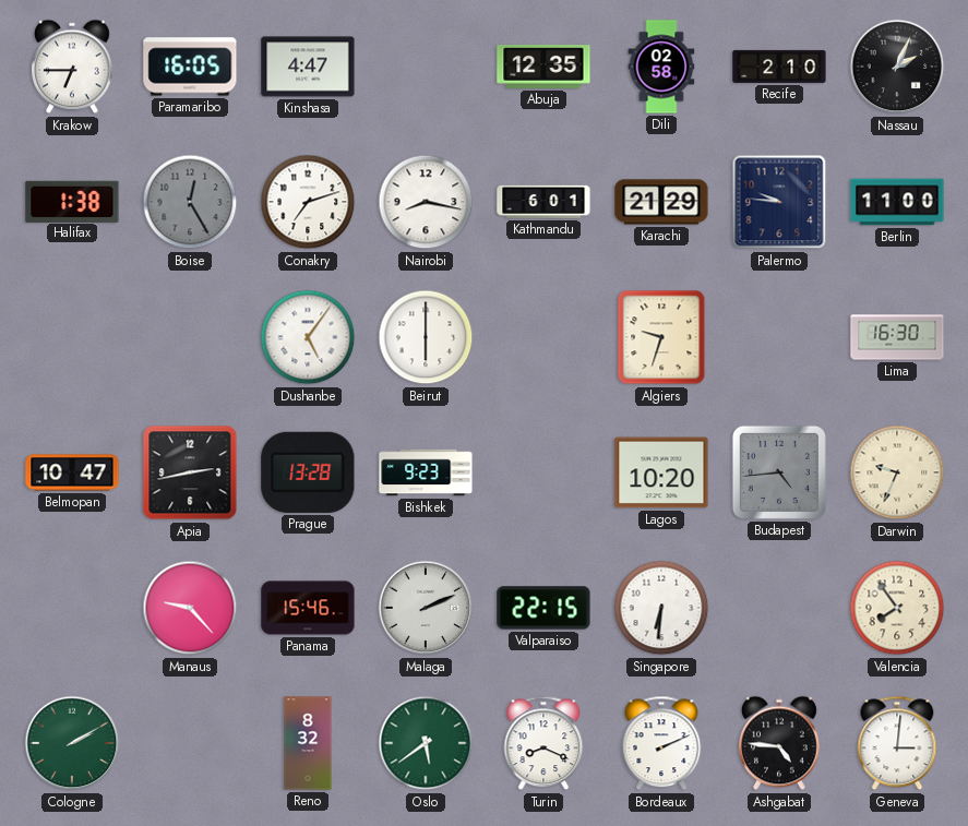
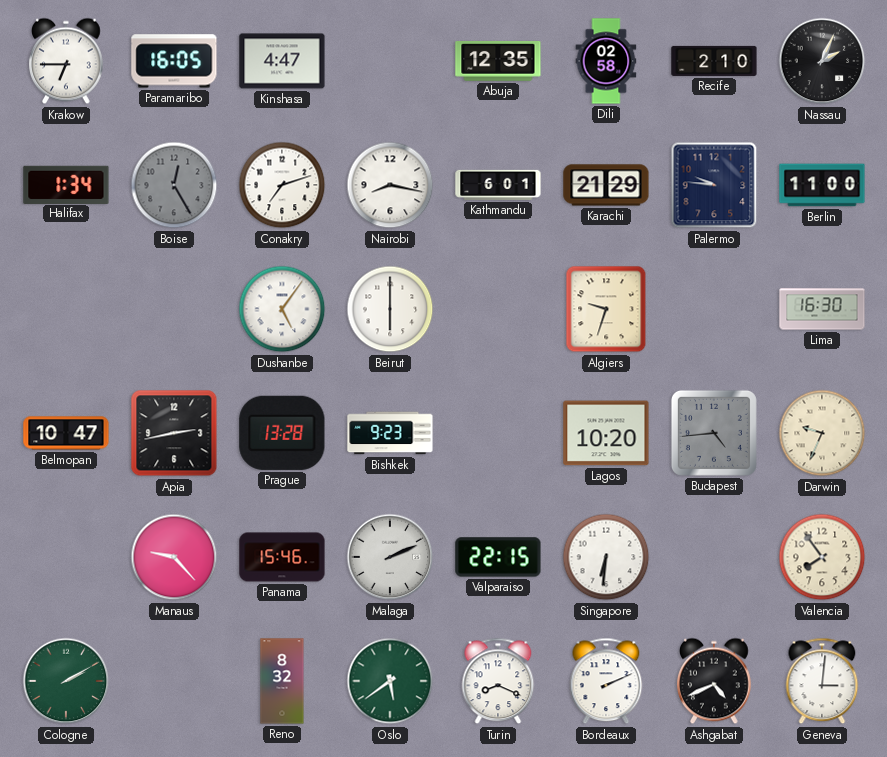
Halifax: 1:38 -> 1:34 (66, 184)
Ashgabat: 4:46 -> 4:41 (715, 681)
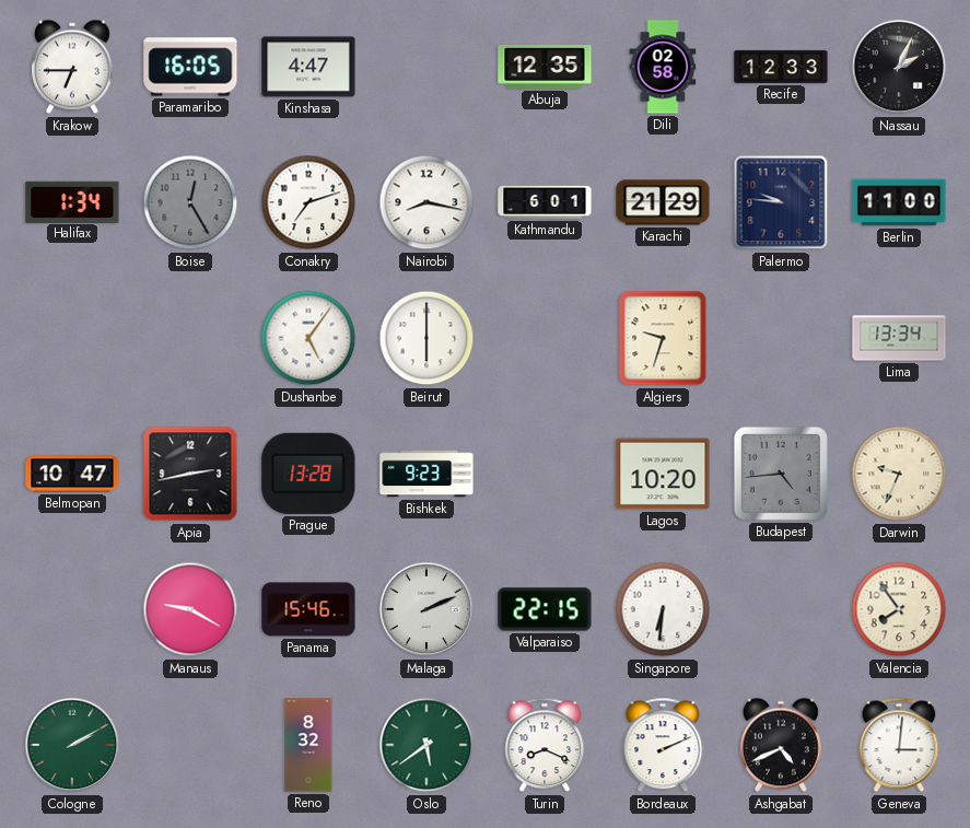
Recife: 2:10 -> 12:33 (781, 67)
Lima: 16:30 -> 13:34 (899, 338)
Manaus: 9:23 -> 9:20 (190, 609)
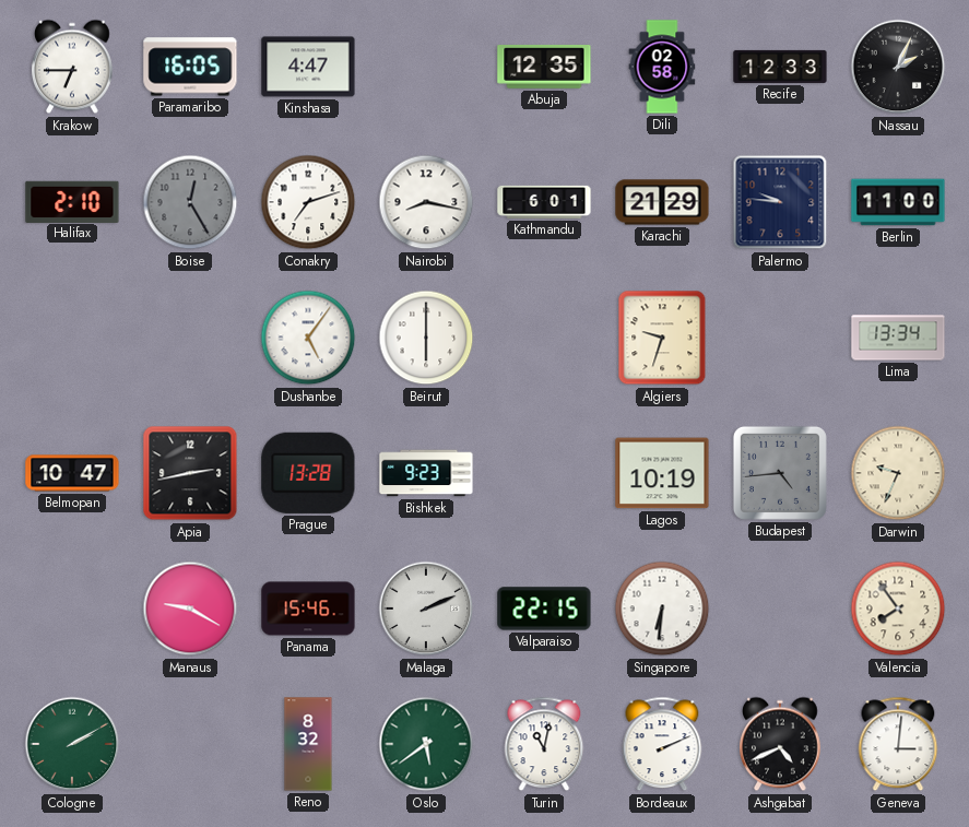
Halifax: 1:34 -> 2:10 (72, 201)
Lagos: 10:20 -> 10:19 (662, 473)
Turin: 8:19 -> 11:02 (544, 744)
